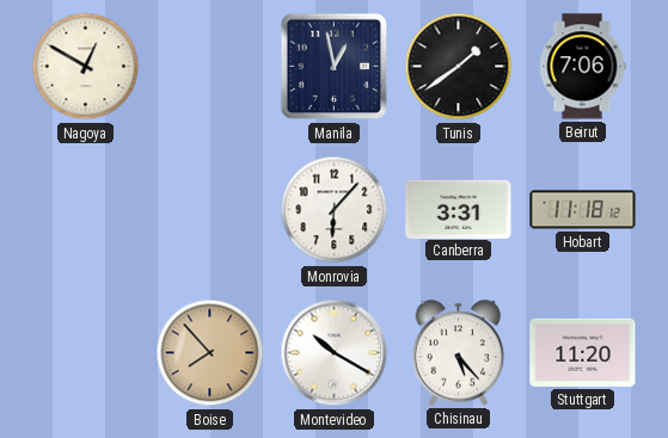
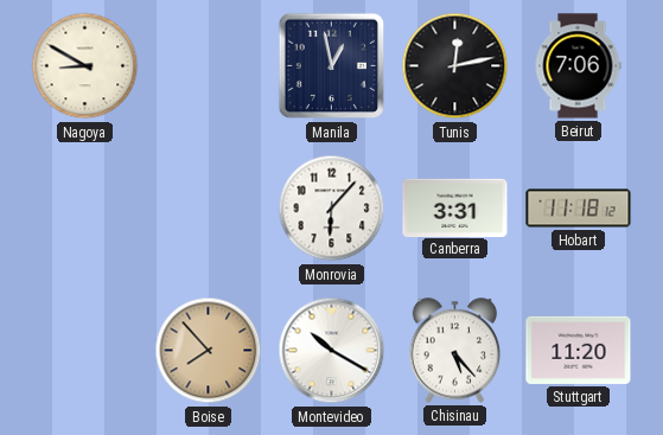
Nagoya: 12:50 -> 8:50 (85, 66)
Tunis: 1:39 -> 12:13 (455, 66)
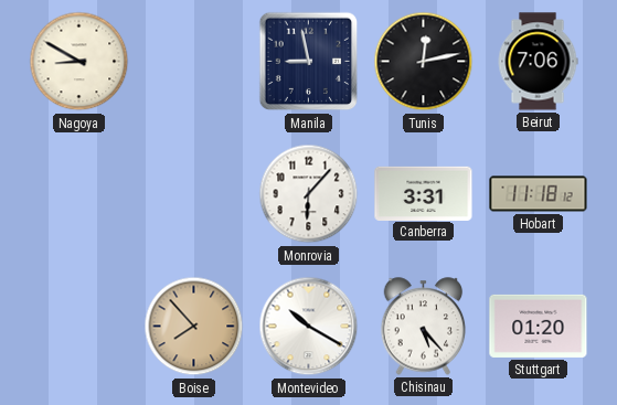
Manila: 12:58 -> 8:58 (309, 62)
Stuttgart: 11:20 -> 01:20 (539, 326)
